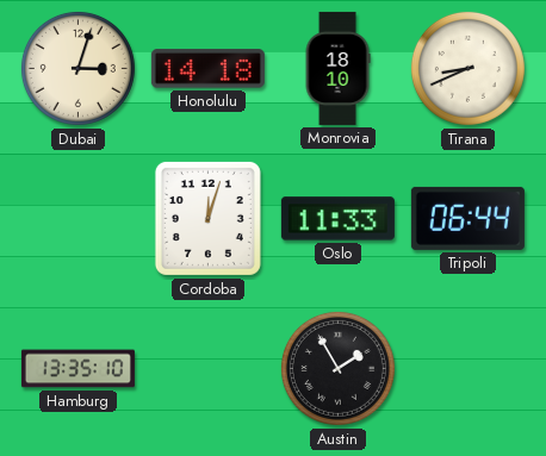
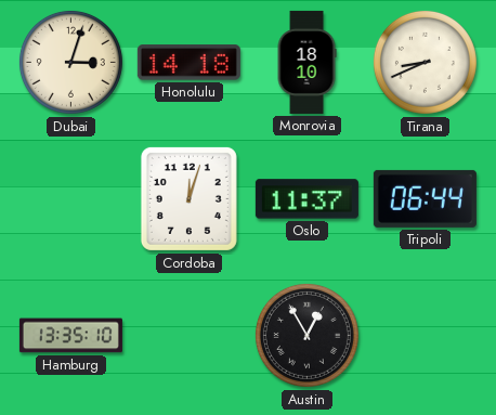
Oslo: 11:33 -> 11:37 (306, 199)
Austin: 1:55 -> 12:55 (306, 335)
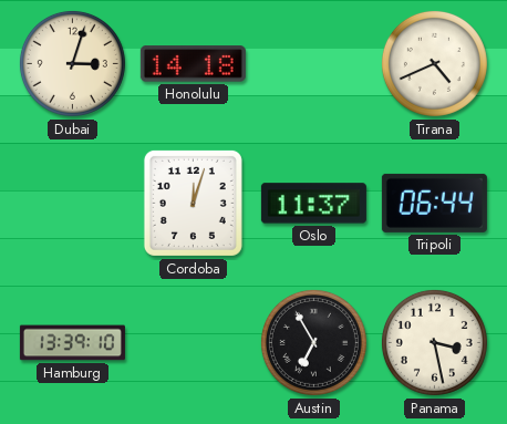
Monrovia: 18:10 -> none (306, 62)
Tirana: 8:41 -> 4:41 (434, 63)
Hamburg: 13:35 -> 13:39 (72, 343)
Austin: 12:55 -> 6:55 (313, 342)
Panama: none -> 3:28 (434, 342)
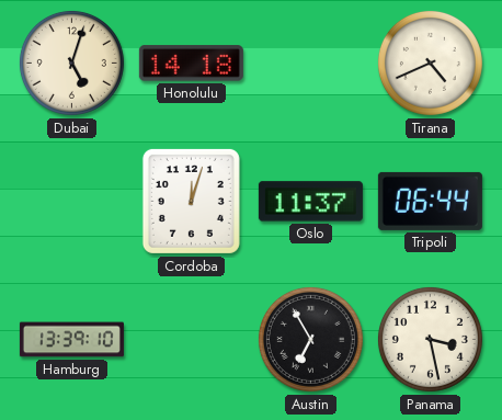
Dubai: 3:03 -> 5:03 (71, 63)
